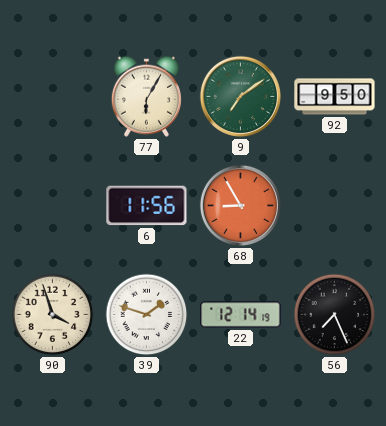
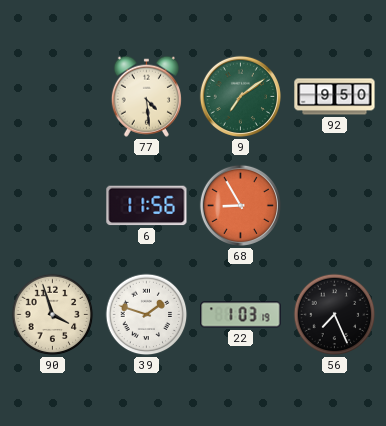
77: 6:05 -> 4:29 (146, 96)
22: 12:14 -> 1:03 (241, 315)
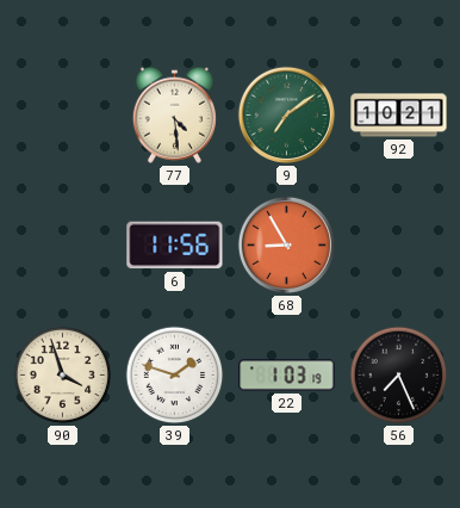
92: 9:50 -> 10:21 (399, 116)
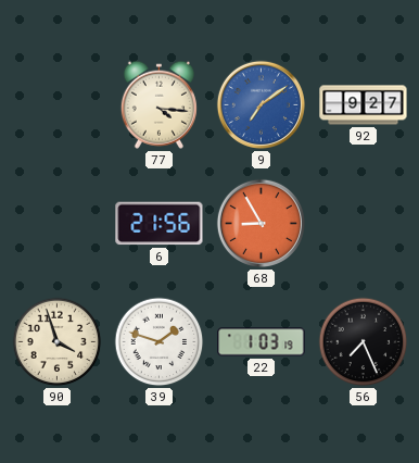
77: 4:29 -> 4:16 (158, 104)
9 dial: green -> blue (261, 104)
92: 10:21 -> 9:27 (364, 105)
6: 11:56 -> 21:56 (160, 224)
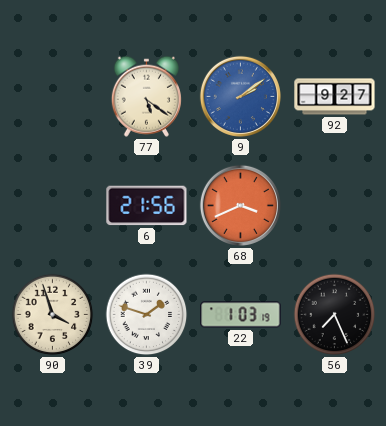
77: 4:16 -> 5:21 (146, 96)
9: 7:09 -> 2:09 (240, 96)
68: 8:55 -> 3:41 (240, 205)
